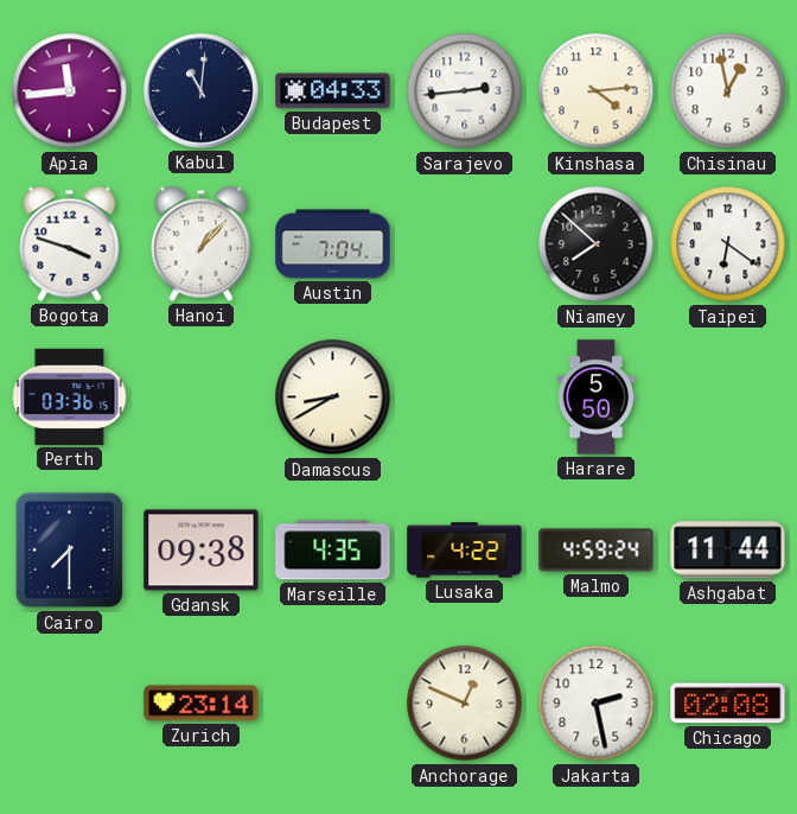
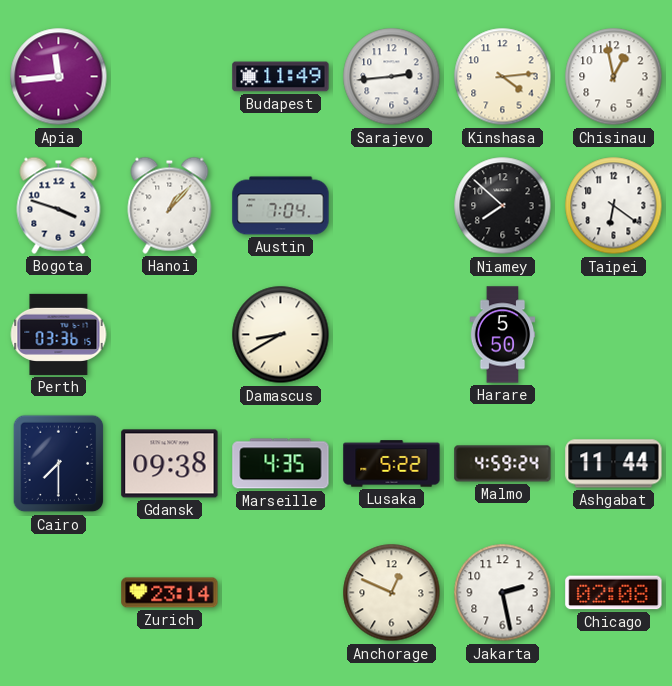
Kabul: 11:01 -> none (202, 91)
Budapest: 04:33 -> 11:49 (281, 77)
Lusaka: 4:22 -> 5:22 (392, 464)
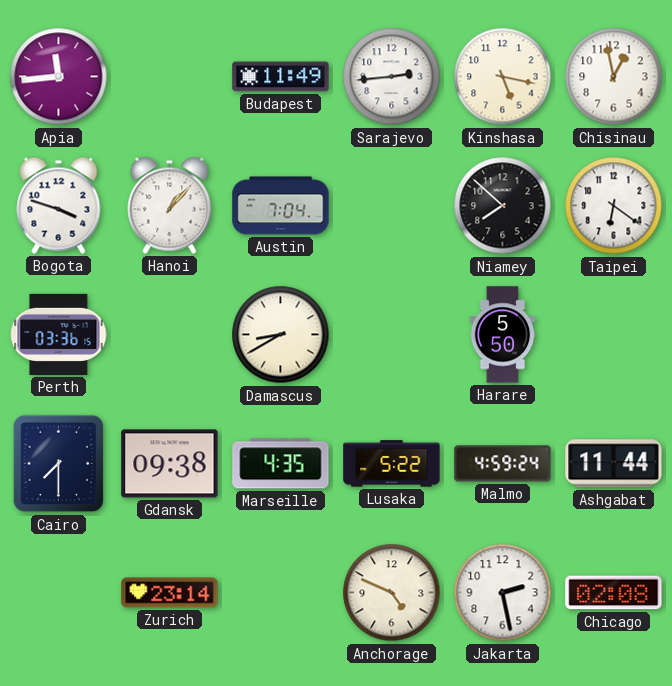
Kinshasa: 4:14 -> 5:17 (503, 77)
Anchorage: 12:49 -> 4:49 (392, 593)
